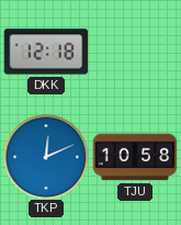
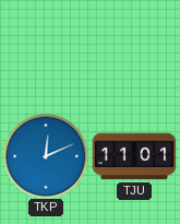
DKK: 12:18 -> none (46, 52)
TJU: 10:58 -> 11:01 (134, 156)
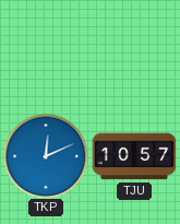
TJU: 11:01 -> 10:57 (134, 156)
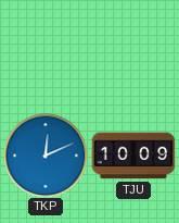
TJU: 10:57 -> 10:09 (133, 156)
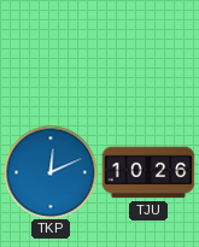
TJU: 10:09 -> 10:26 (148, 172)
